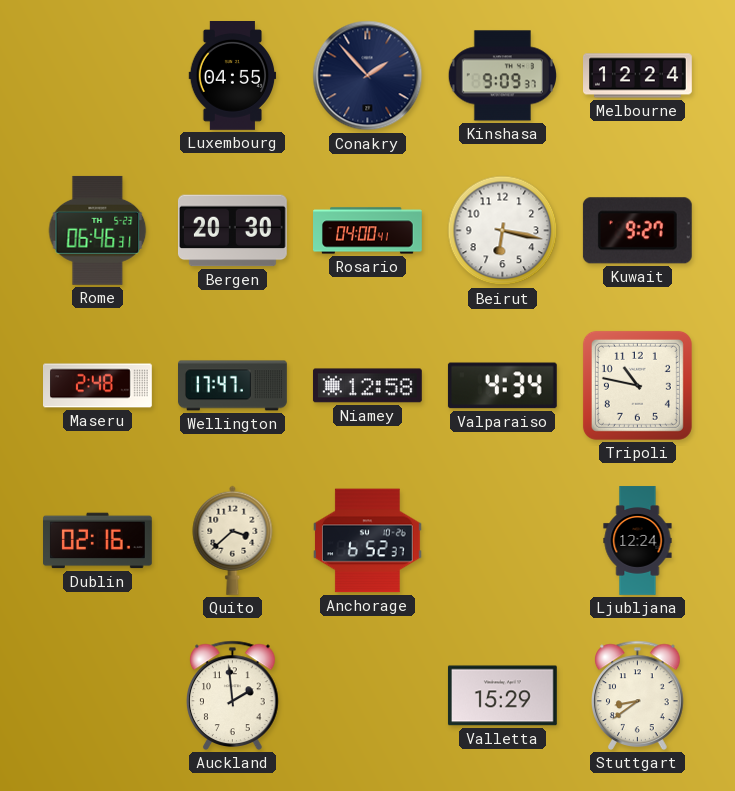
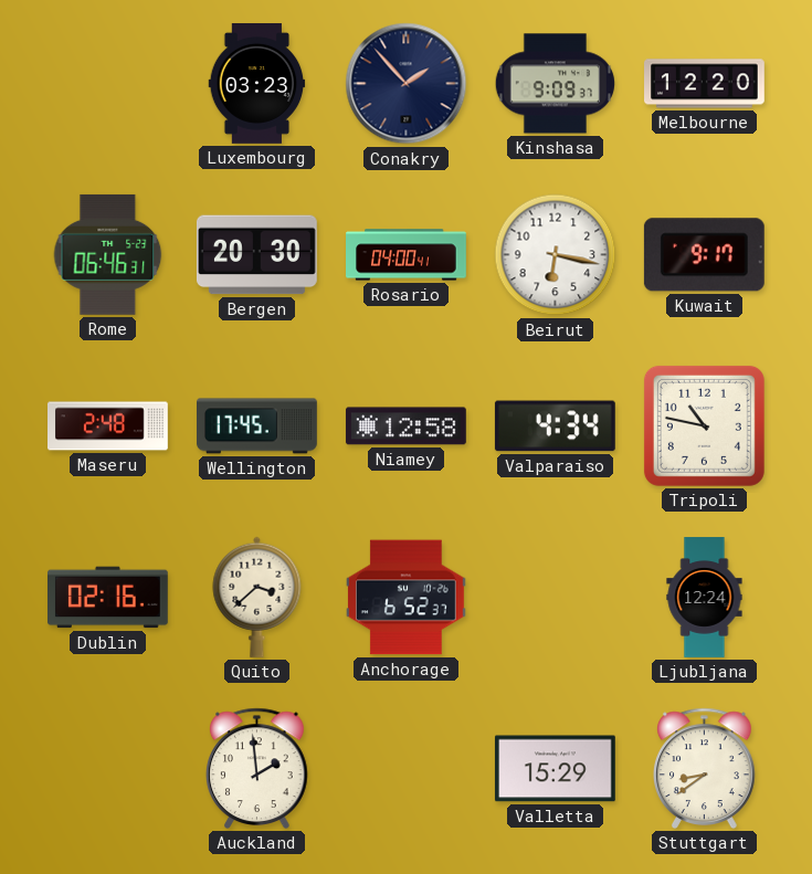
Luxembourg: 04:55 -> 03:23 (257, 84)
Melbourne: 12:24 -> 12:20 (705, 84)
Kuwait: 9:27 -> 9:17 (704, 255)
Wellington: 17:47 -> 17:45 (257, 427)
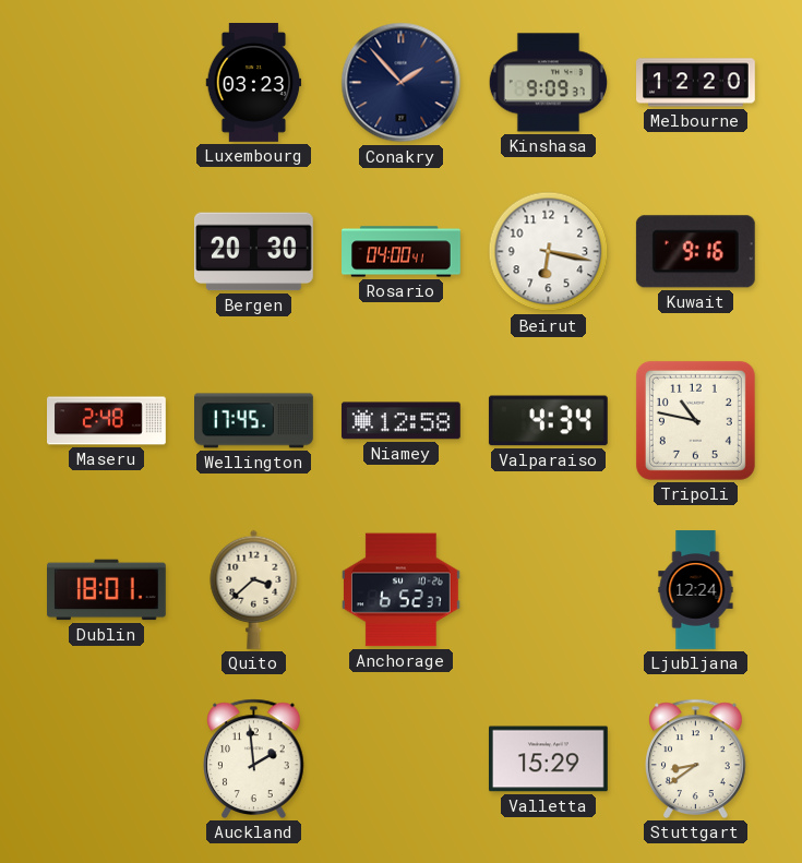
Rome: 06:46 -> none (108, 254)
Kuwait: 9:17 -> 9:16 (695, 252)
Dublin: 02:16 -> 18:01 (107, 590)
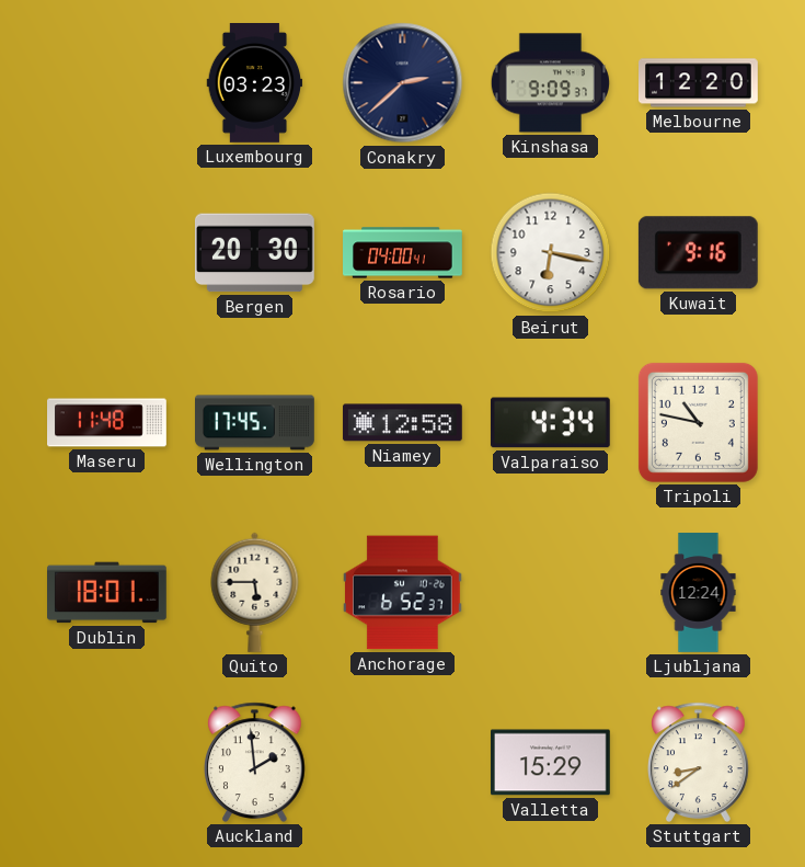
Conakry: 1:53 -> 2:38 (403, 83)
Maseru: 2:48 -> 11:48 (107, 423)
Quito: 3:38 -> 5:45 (255, 592)
